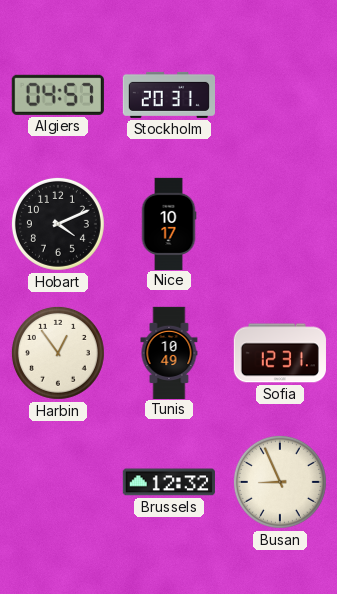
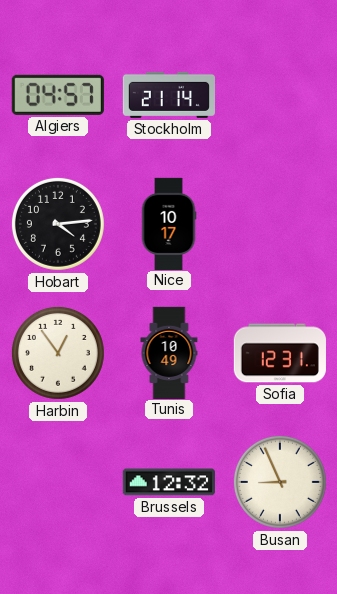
Stockholm: 20:31 -> 21:14 (168, 95)
Hobart: 4:11 -> 4:14 (58, 224)
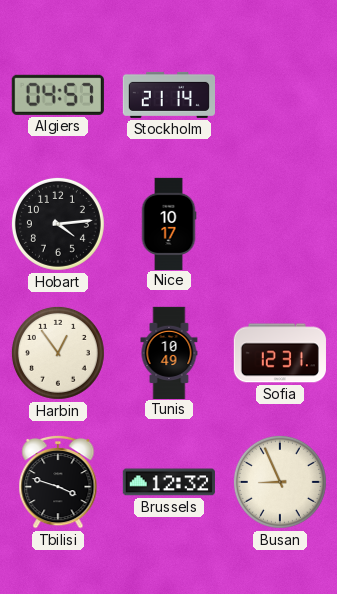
Tbilisi: none -> 3:48 (58, 482)
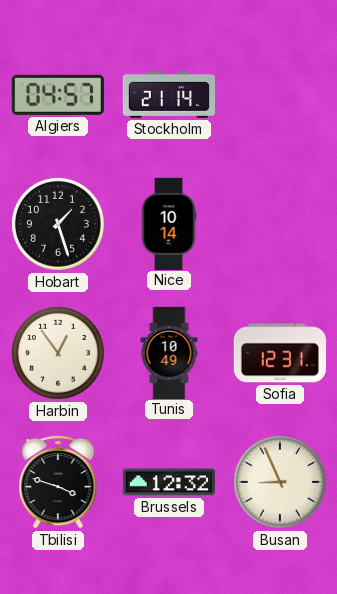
Hobart: 4:14 -> 1:27 (58, 224)
Nice: 10:17 -> 10:14 (169, 223)
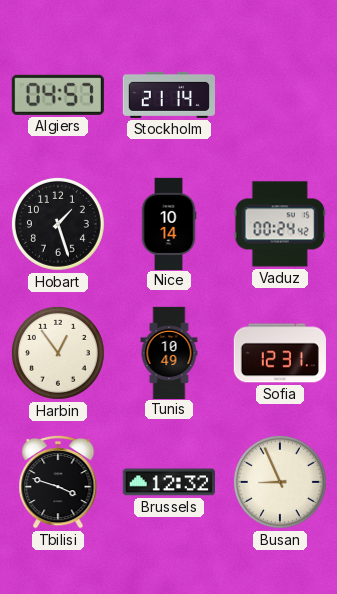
Vaduz: none -> 00:24 (280, 224)
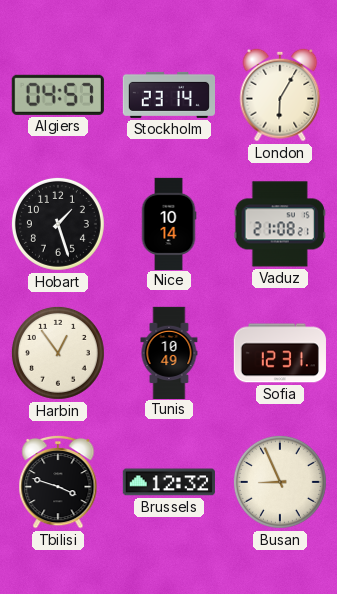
Stockholm: 21:14 -> 23:14 (168, 95)
London: none -> 6:05 (280, 95)
Vaduz: 00:24 -> 21:08 (280, 224)
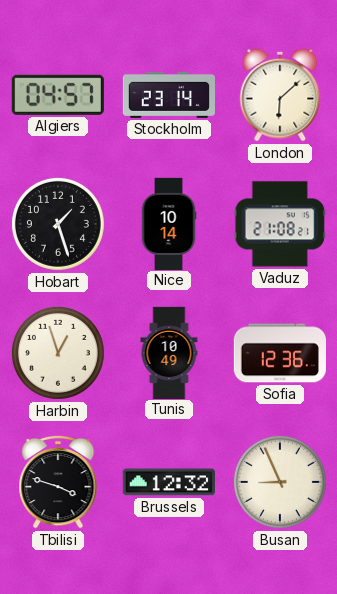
London: 6:05 -> 6:08 (280, 95)
Harbin: 12:54 -> 12:57 (58, 353)
Sofia: 12:31 -> 12:36 (280, 353)
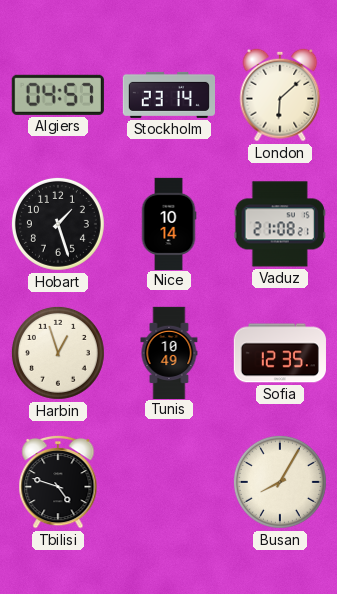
Sofia: 12:36 -> 12:35 (280, 353)
Tbilisi: 3:48 -> 4:48 (58, 482)
Brussels: 12:32 -> none (169, 482)
Busan: 8:56 -> 8:05 (280, 482)
